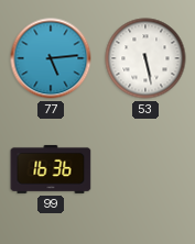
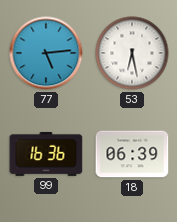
53: 5:28 -> 6:28 (132, 53)
18: none -> 06:39 (132, 154)
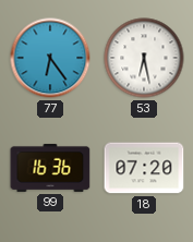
77: 5:14 -> 6:24 (50, 58)
18: 06:39 -> 07:20 (144, 168)
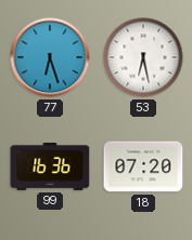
77: 6:24 -> 6:27 (50, 57)
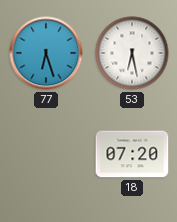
99: 16:36 -> none (50, 166)
